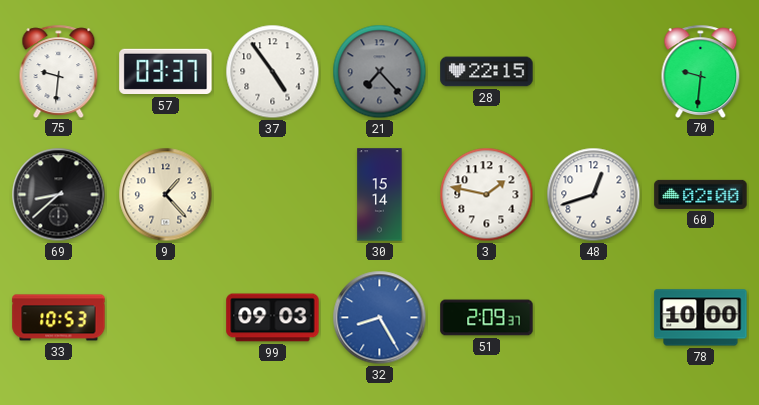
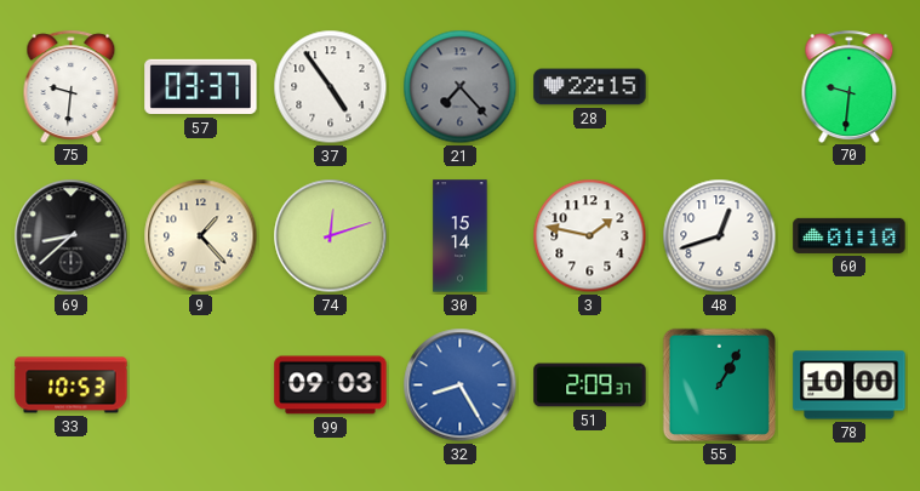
74: none -> 12:12 (331, 236)
60: 02:00 -> 01:10 (850, 235)
55: none -> 1:05 (719, 384)
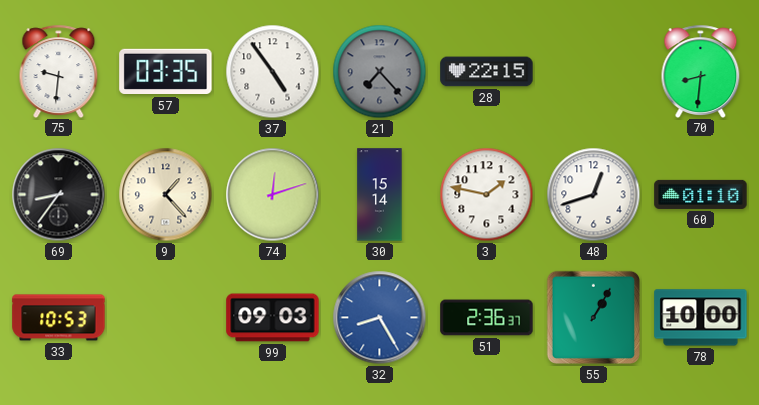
57: 03:37 -> 03:35 (166, 72)
70: 9:31 -> 8:31 (701, 71)
69: 8:38 -> 8:36 (59, 195)
51: 2:09 -> 2:36 (487, 318)
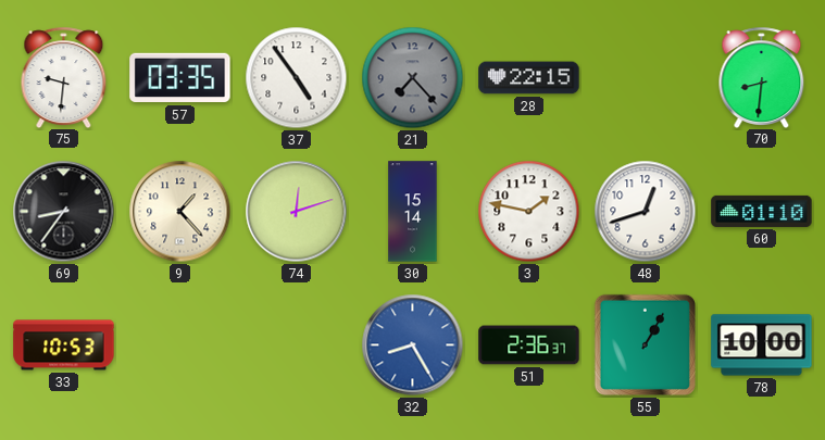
99: 09:03 -> none (273, 318)
